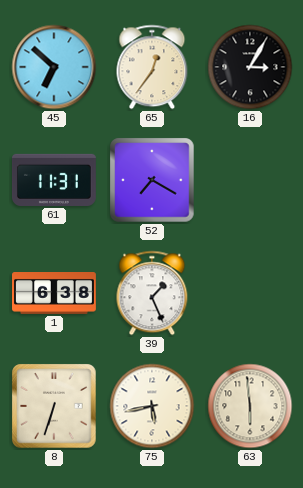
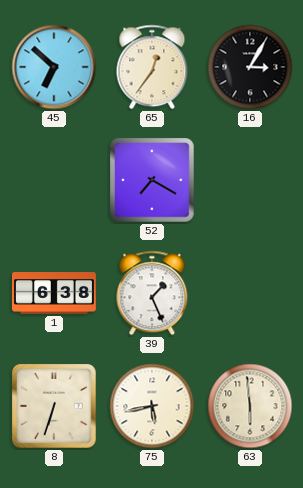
61: 11:31 -> none (54, 180)
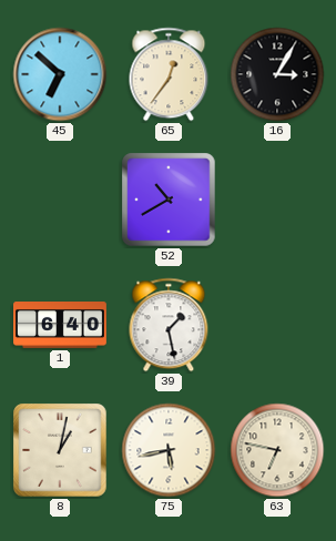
52: 7:20 -> 10:40 (169, 200)
1: 6:38 -> 6:40 (61, 326)
39: 1:26 -> 1:28 (169, 325)
8: 6:33 -> 1:02 (60, 450)
63: 5:59 -> 6:47 (277, 450)
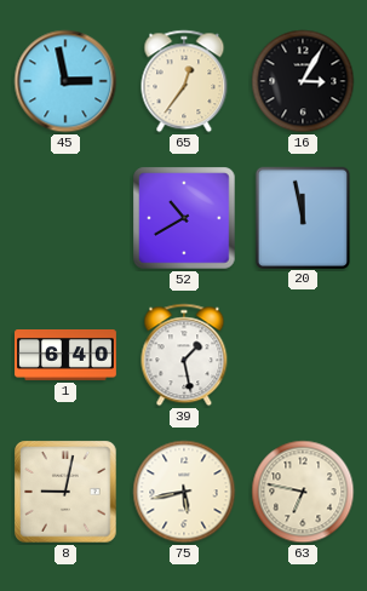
45: 6:52 -> 2:58 (65, 81)
20: none -> 11:58 (302, 217)
8: 1:02 -> 9:02 (65, 492)
